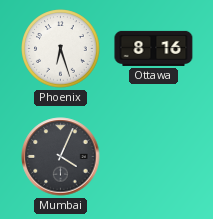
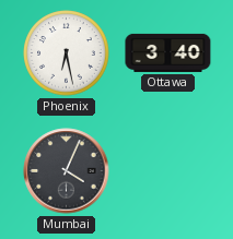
Phoenix: 6:27 -> 6:28 (67, 53)
Ottawa: 8:16 -> 3:40 (168, 52)
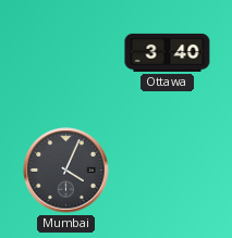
Phoenix: 6:28 -> none (67, 53)
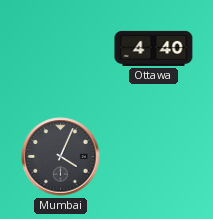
Ottawa: 3:40 -> 4:40 (154, 48)
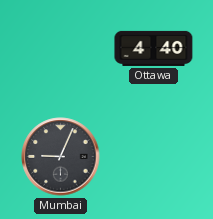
Mumbai: 4:04 -> 9:04 (61, 157)
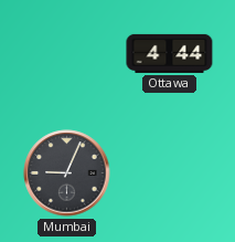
Ottawa: 4:40 -> 4:44 (170, 53)
